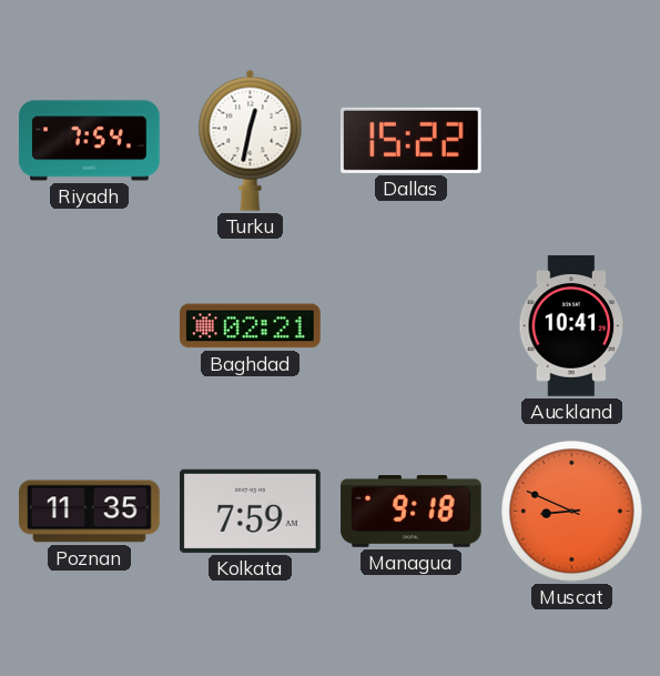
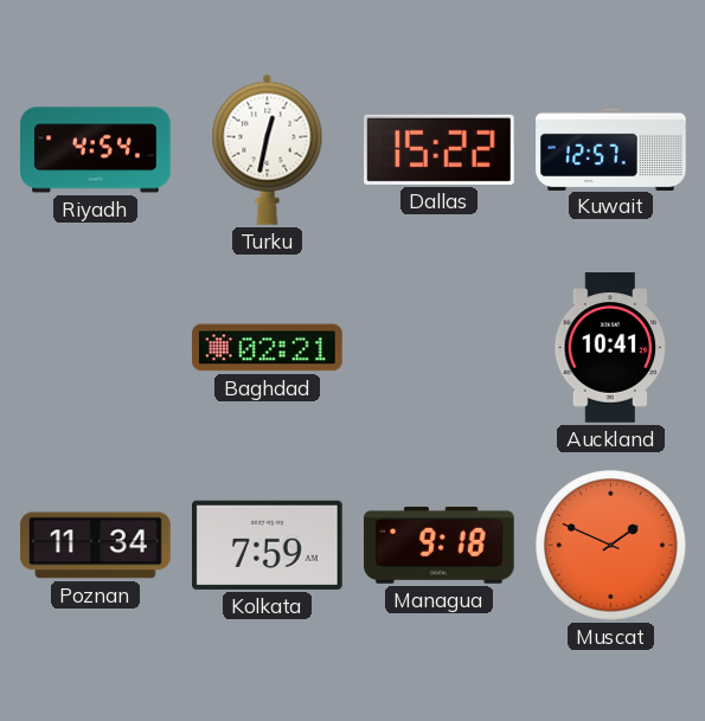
Riyadh: 7:54 -> 4:54 (96, 150)
Kuwait: none -> 12:57 (611, 149)
Poznan: 11:35 -> 11:34 (96, 546)
Muscat: 8:49 -> 1:49 (611, 546)
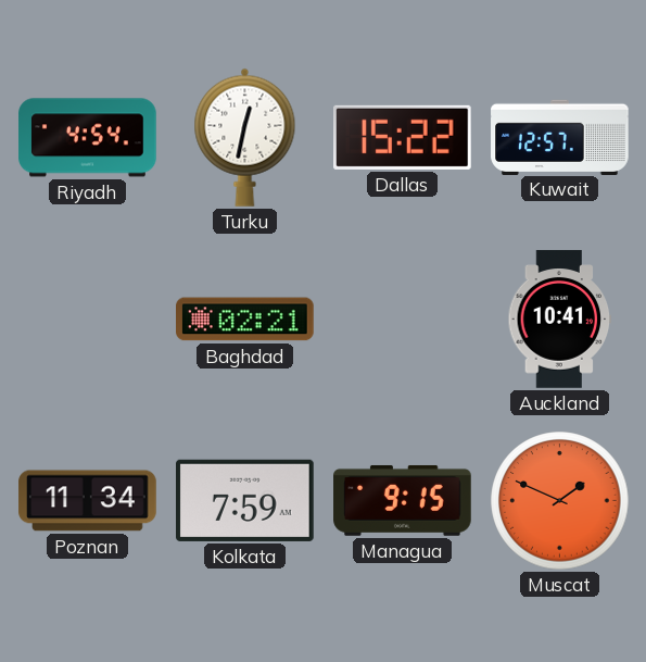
Managua: 9:18 -> 9:15 (403, 500)
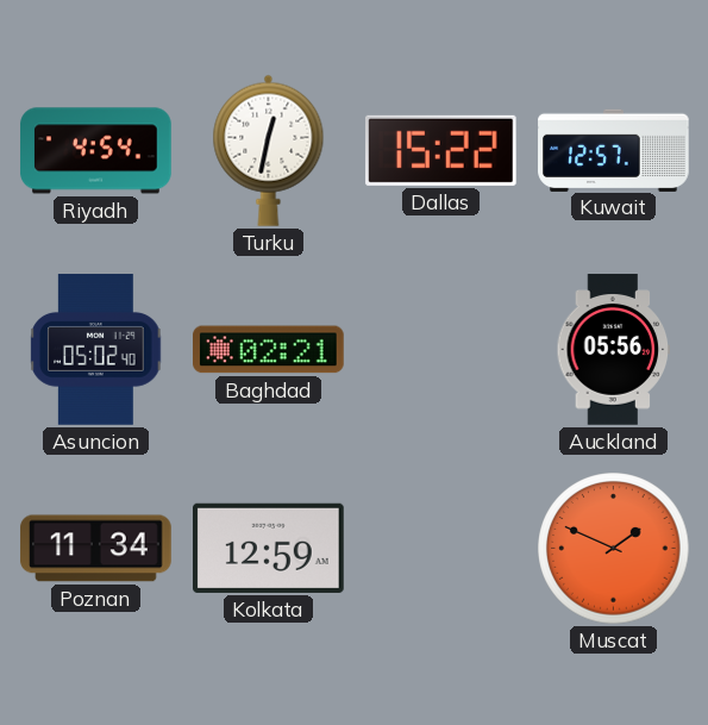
Asuncion: none -> 05:02 (96, 350)
Auckland: 10:41 -> 05:56 (614, 350)
Kolkata: 7:59 -> 12:59 (269, 548)
Managua: 9:15 -> none (403, 500)
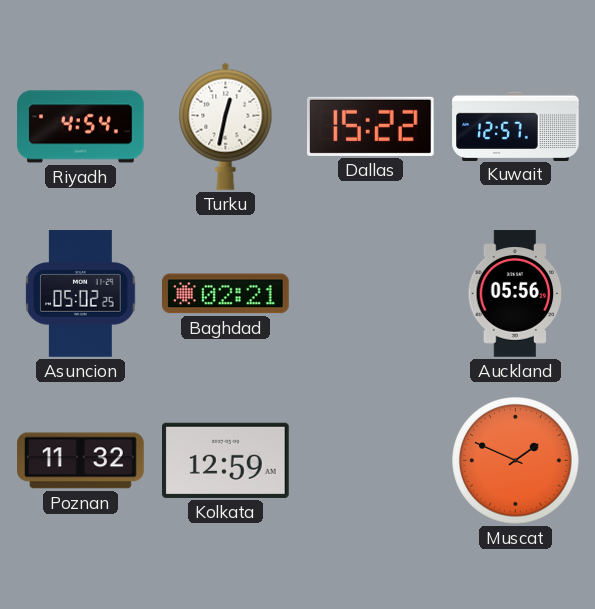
Asuncion: 05:02:40 -> 05:02:25 (81, 294)
Poznan: 11:34 -> 11:32 (81, 461)
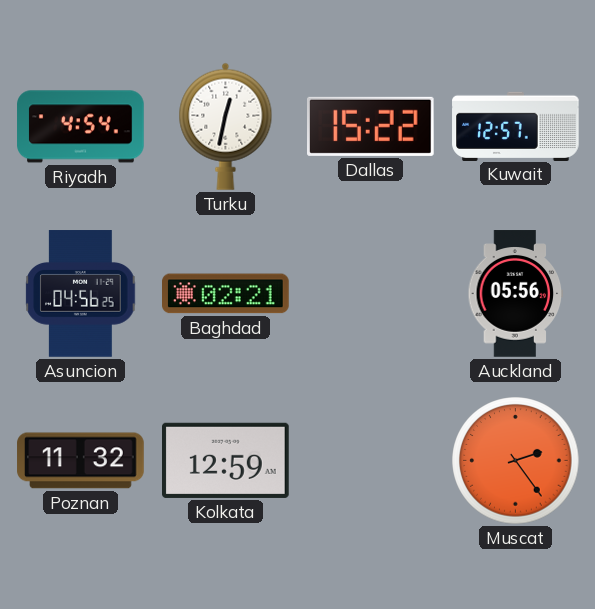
Asuncion: 05:02 -> 04:56 (81, 294)
Muscat: 1:49 -> 2:24 (516, 461)
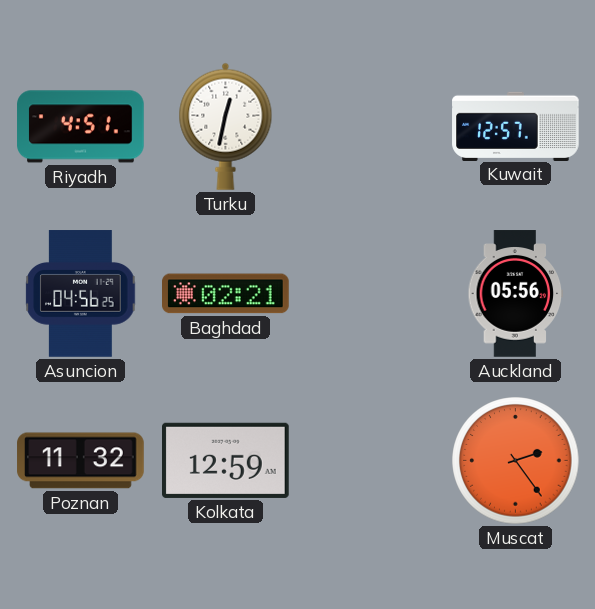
Riyadh: 4:54 -> 4:51 (81, 127)
Dallas: 15:22 -> none (371, 126)
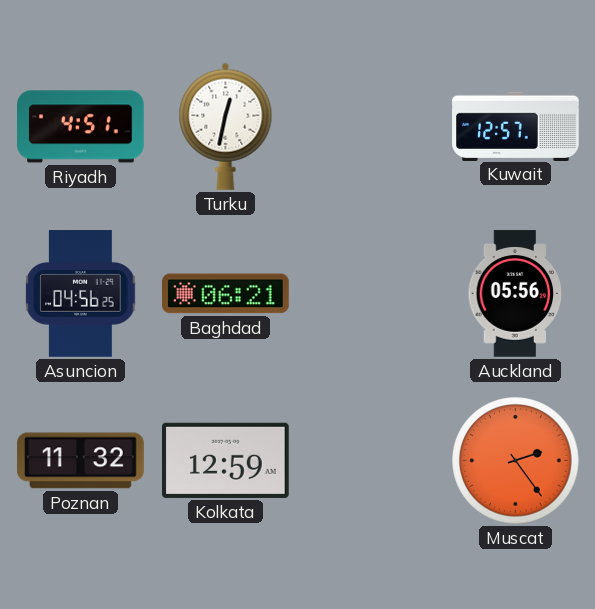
Baghdad: 02:21 -> 06:21 (226, 294)
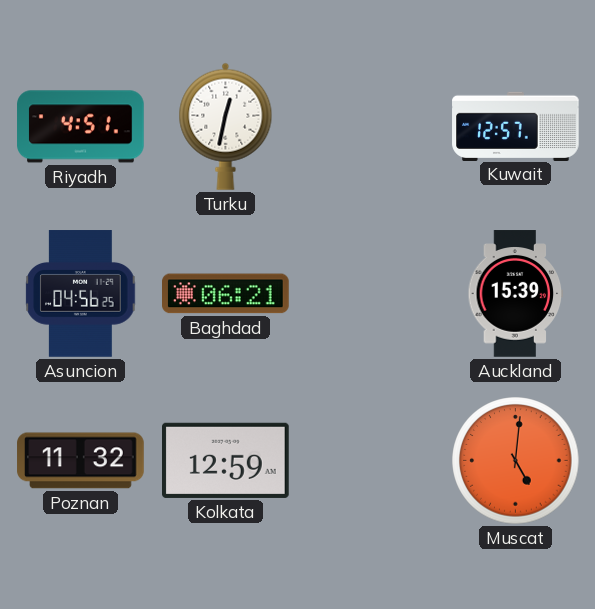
Auckland: 05:56 -> 15:39 (516, 294)
Muscat: 2:24 -> 5:01 (516, 461)
